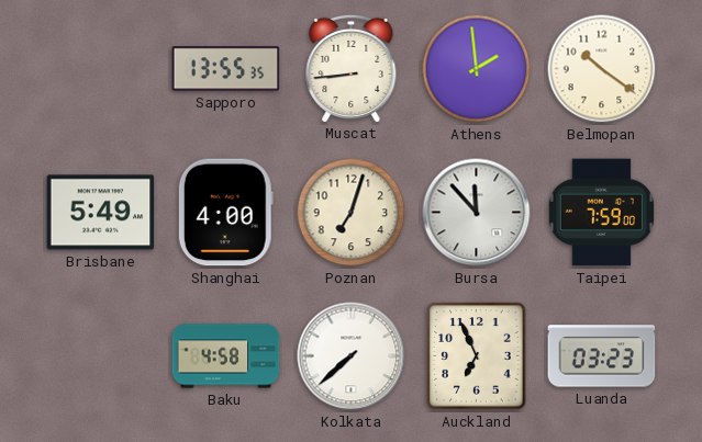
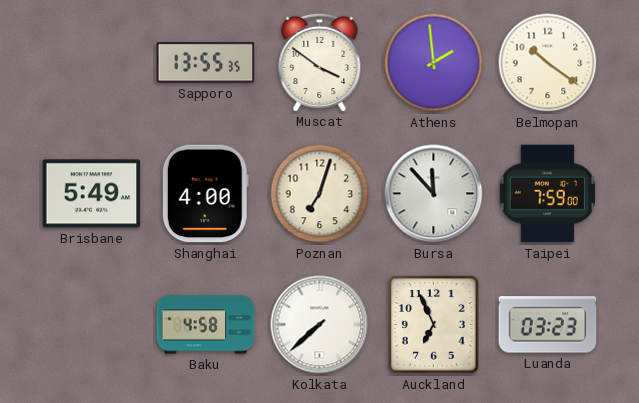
Muscat: 8:44 -> 3:51 (320, 62)
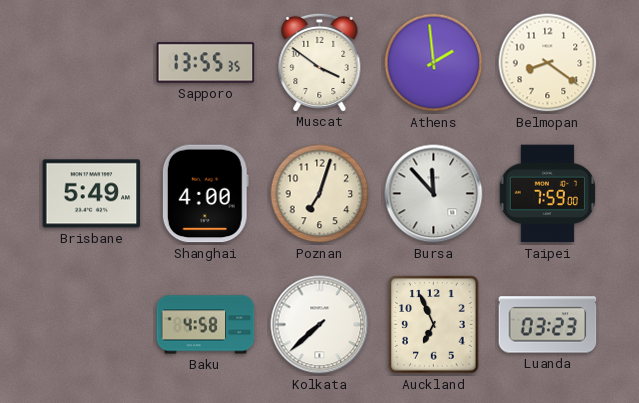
Belmopan: 10:21 -> 8:21 (548, 63)
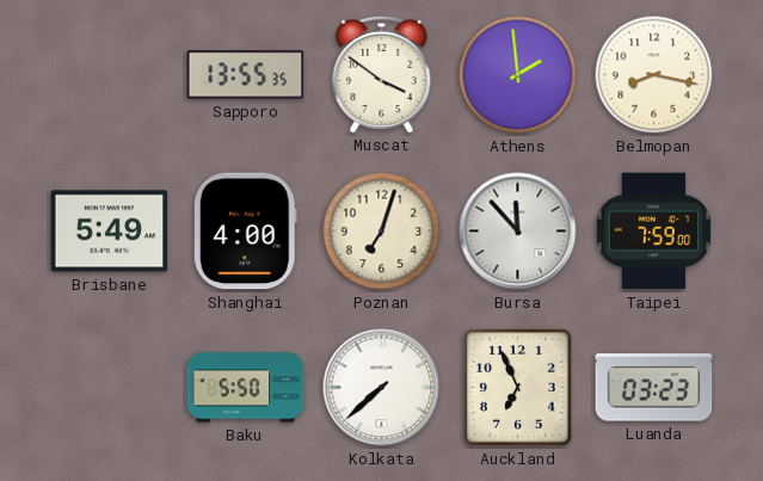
Belmopan: 8:21 -> 8:17 (654, 75)
Baku: 4:58 -> 5:50 (246, 388)
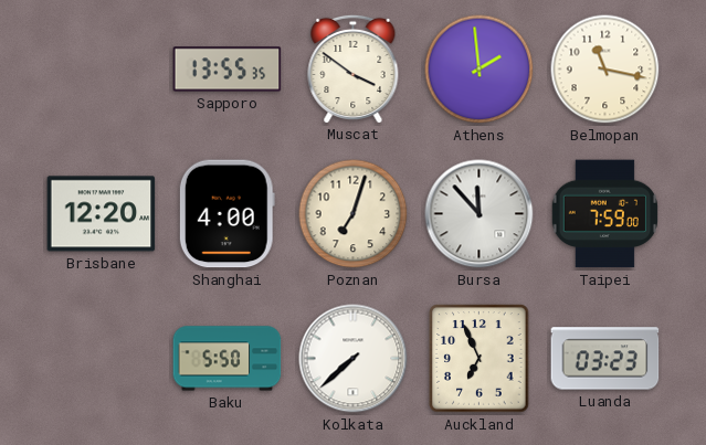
Belmopan: 8:17 -> 11:17 (605, 70)
Brisbane: 5:49 -> 12:20 (102, 214)
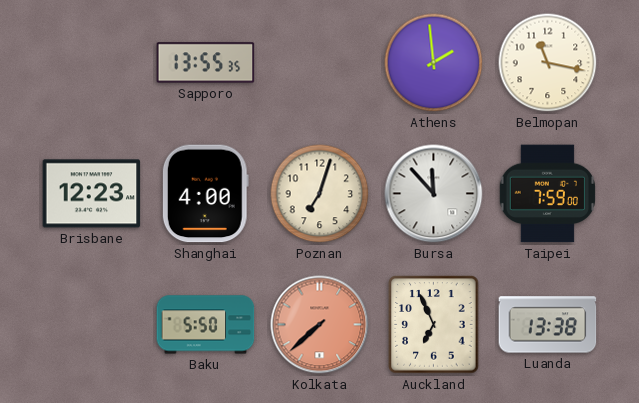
Muscat: 3:51 -> none (354, 68)
Brisbane: 12:20 -> 12:23 (92, 194)
Kolkata dial: white -> salmon (320, 325)
Luanda: 03:23 -> 13:38 (548, 325)
